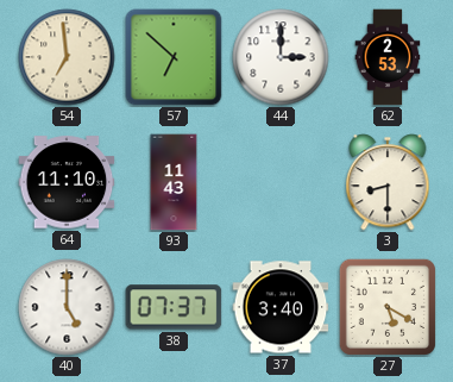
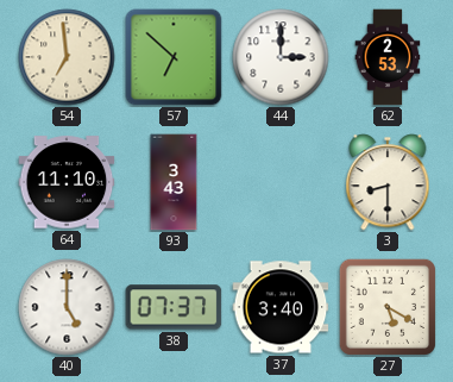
93: 11:43 -> 3:43 (174, 182)
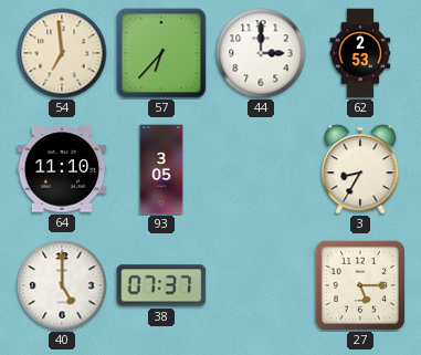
57: 6:52 -> 6:37 (161, 53)
93: 3:43 -> 3:05 (161, 169)
3: 8:30 -> 8:35 (360, 169)
37: 3:40 -> none (281, 307)
27: 5:20 -> 5:15 (360, 285)
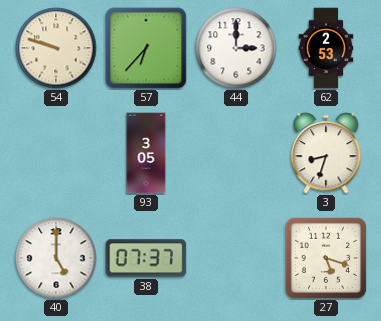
54: 6:59 -> 9:48 (56, 48)
64: 11:10 -> none (62, 169)
3: 8:35 -> 8:33 (326, 153)
27: 5:15 -> 5:18 (326, 258)
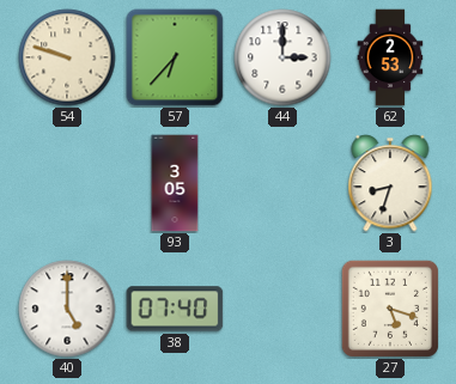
38: 07:37 -> 07:40 (175, 309)
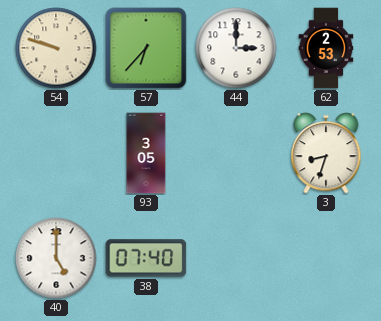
27: 5:18 -> none (390, 309)
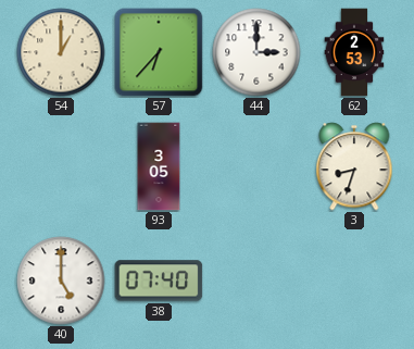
54: 9:48 -> 1:00 (61, 52)
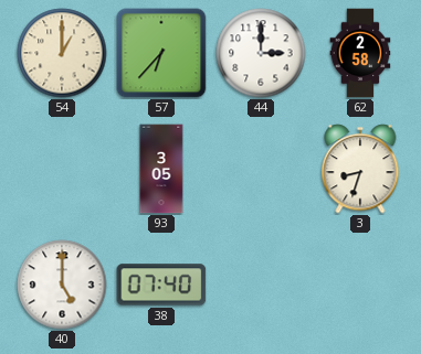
62: 2:53 -> 2:58 (360, 53)
